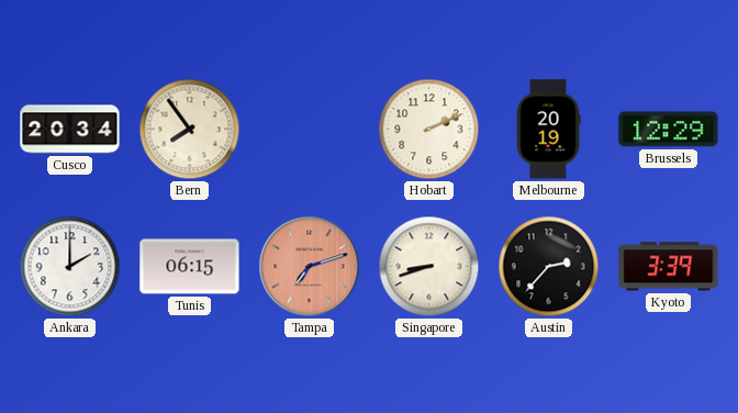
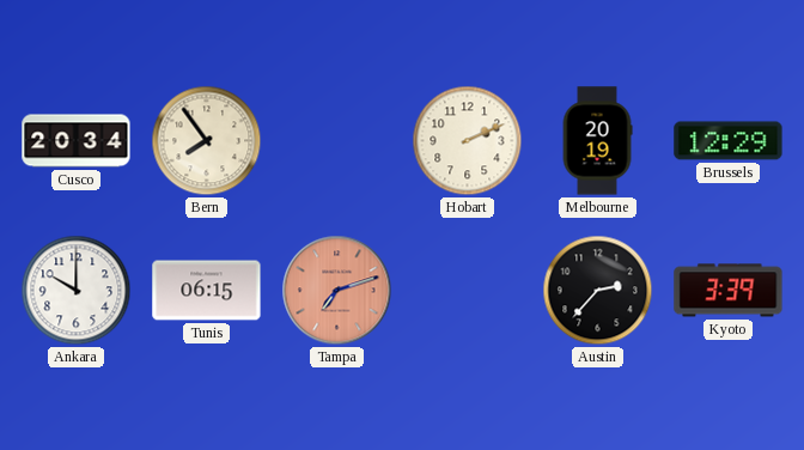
Ankara: 2:00 -> 10:00 (77, 291)
Singapore: 8:42 -> none (429, 267)
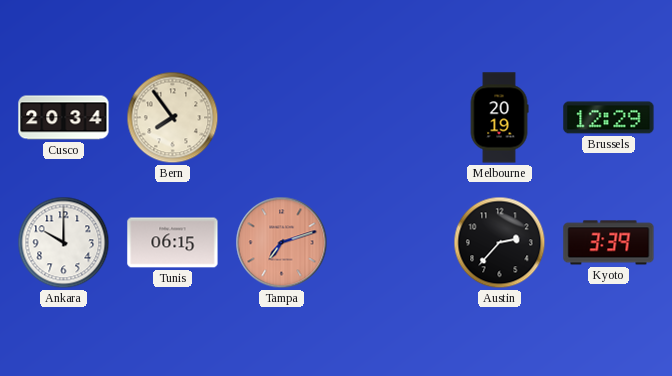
Hobart: 2:11 -> none (468, 141)
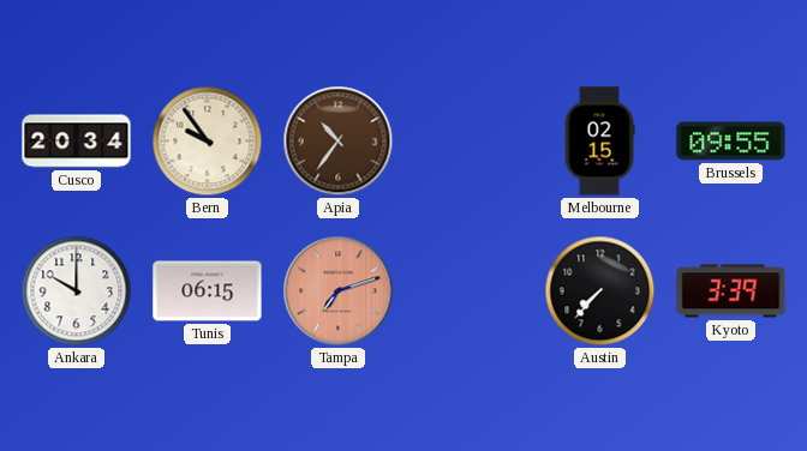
Bern: 7:54 -> 9:54 (208, 142)
Apia: none -> 10:36 (339, 142)
Melbourne: 20:19 -> 02:15 (599, 142)
Brussels: 12:29 -> 09:55 (731, 142)
Austin: 2:37 -> 7:37 (600, 291)
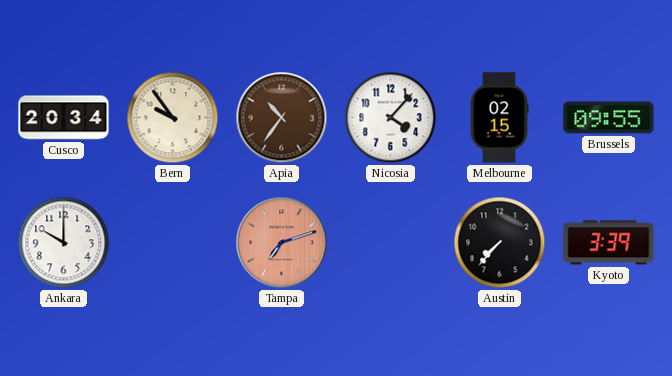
Nicosia: none -> 4:07 (391, 118)
Tunis: 06:15 -> none (208, 291)
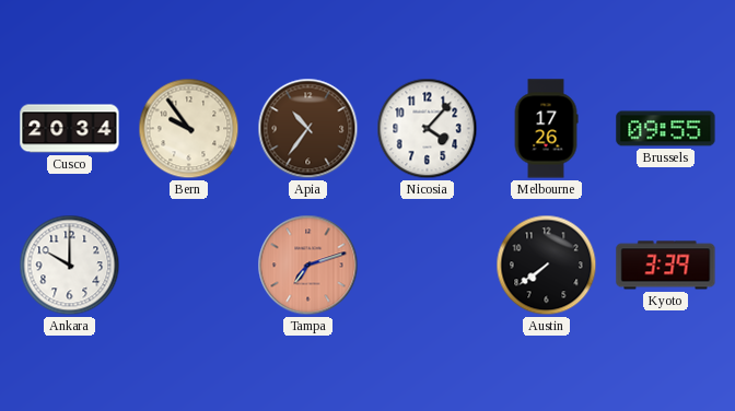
Melbourne: 02:15 -> 17:26 (546, 129)
Austin: 7:37 -> 7:39 (547, 266)
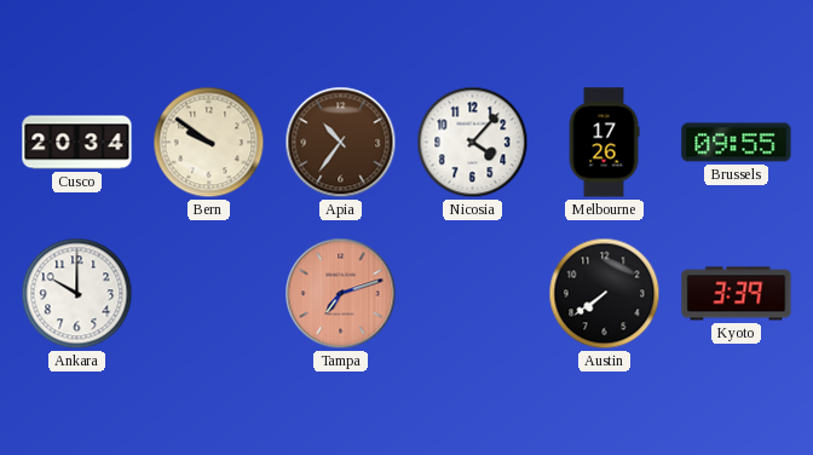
Bern: 9:54 -> 9:51 (209, 143)
